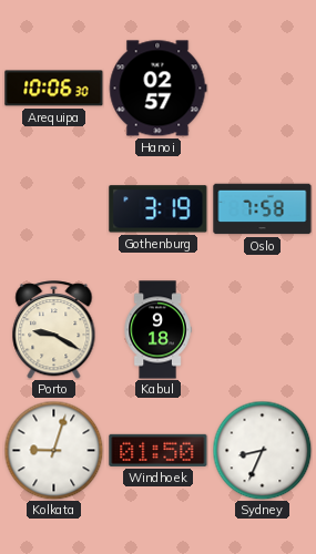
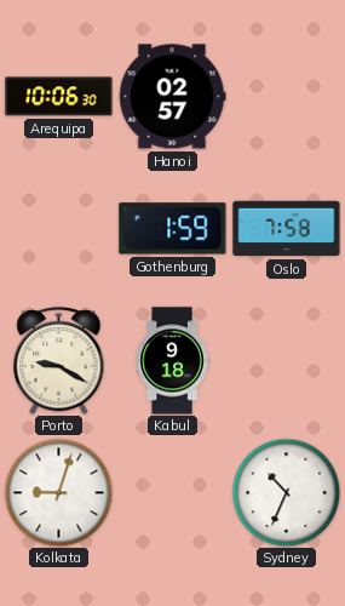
Gothenburg: 3:19 -> 1:59 (173, 229)
Windhoek: 01:50 -> none (159, 450)
Sydney: 8:34 -> 10:34 (286, 492)
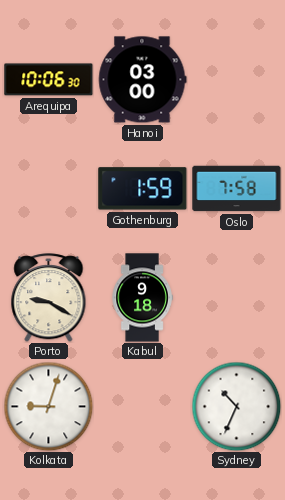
Hanoi: 02:57 -> 03:00 (142, 80)
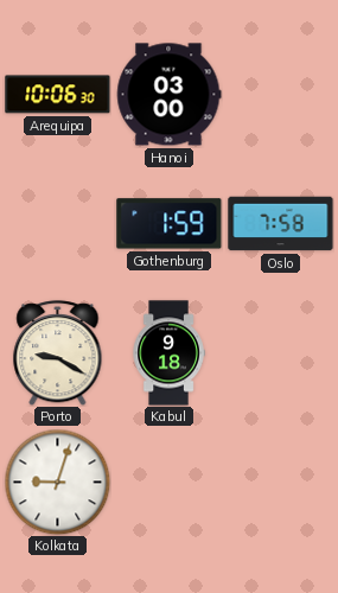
Sydney: 10:34 -> none (236, 406)
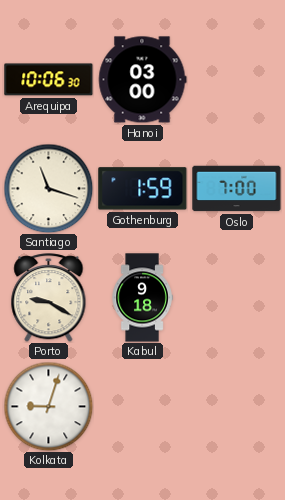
Santiago: none -> 11:18 (48, 188)
Oslo: 7:58 -> 7:00 (237, 189)
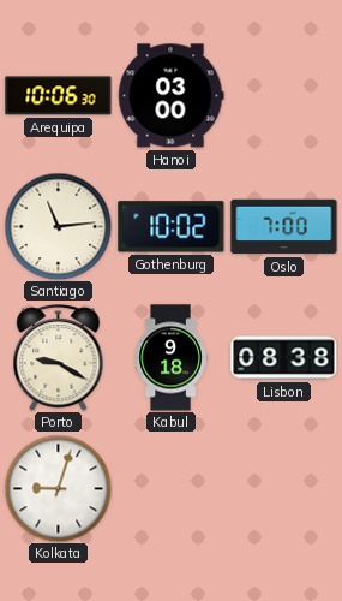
Santiago: 11:18 -> 11:14 (58, 226)
Gothenburg: 1:59 -> 10:02 (172, 227)
Lisbon: none -> 08:38 (284, 358)
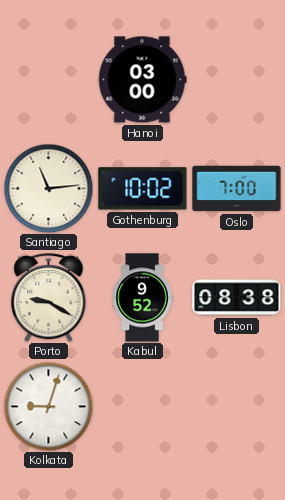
Arequipa: 10:06 -> none (59, 96)
Kabul: 9:18 -> 9:52 (142, 298)
